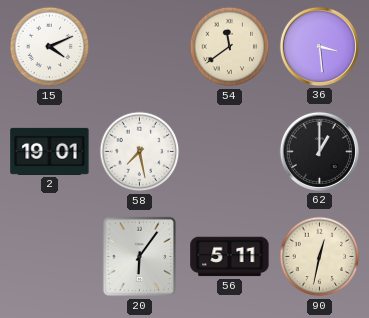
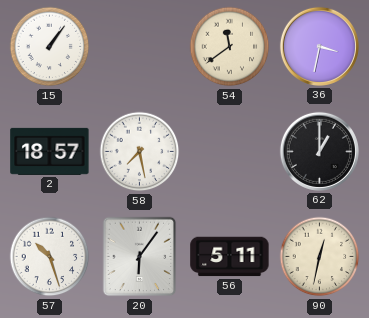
15: 4:11 -> 1:06 (50, 47)
36: 3:29 -> 3:32 (319, 46)
2: 19:01 -> 18:57 (50, 151)
57: none -> 10:27 (50, 257)
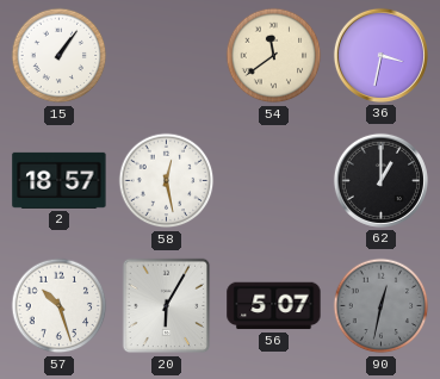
58: 7:28 -> 12:28 (167, 181)
20: 6:06 -> 6:05 (167, 306)
56: 5:11 -> 5:07 (274, 306)
90 dial: cream -> grey (382, 306)
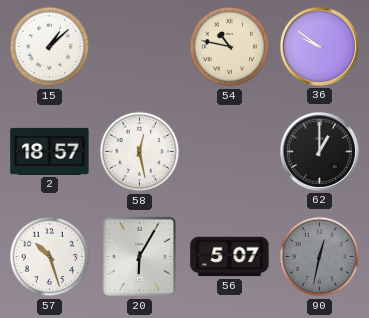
15: 1:06 -> 1:08 (50, 47)
54: 11:39 -> 10:47 (230, 47)
36: 3:32 -> 9:51 (319, 46)
